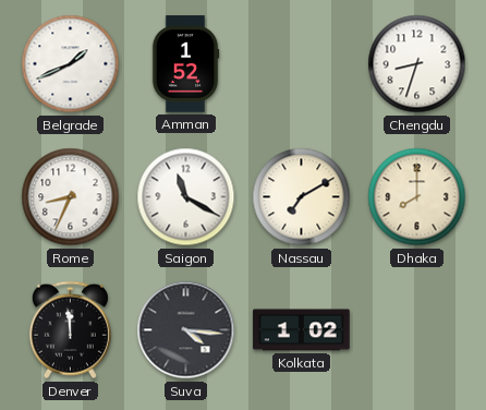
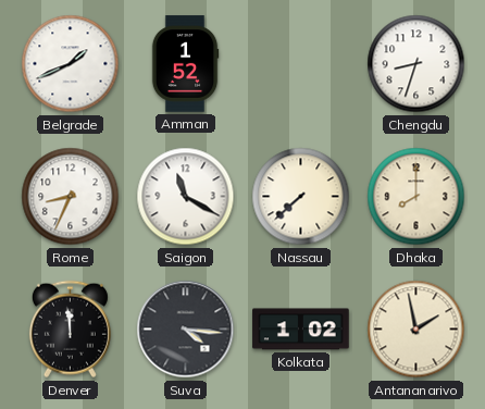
Nassau: 7:10 -> 7:38 (301, 197)
Antananarivo: none -> 1:58 (416, 330)
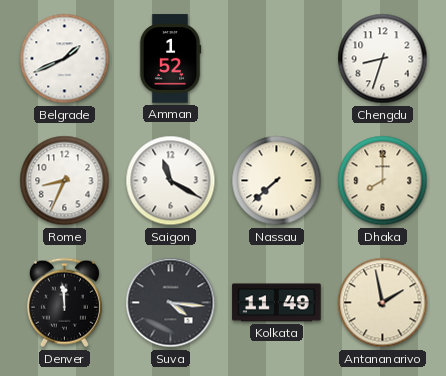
Kolkata: 1:02 -> 11:49 (277, 303)
